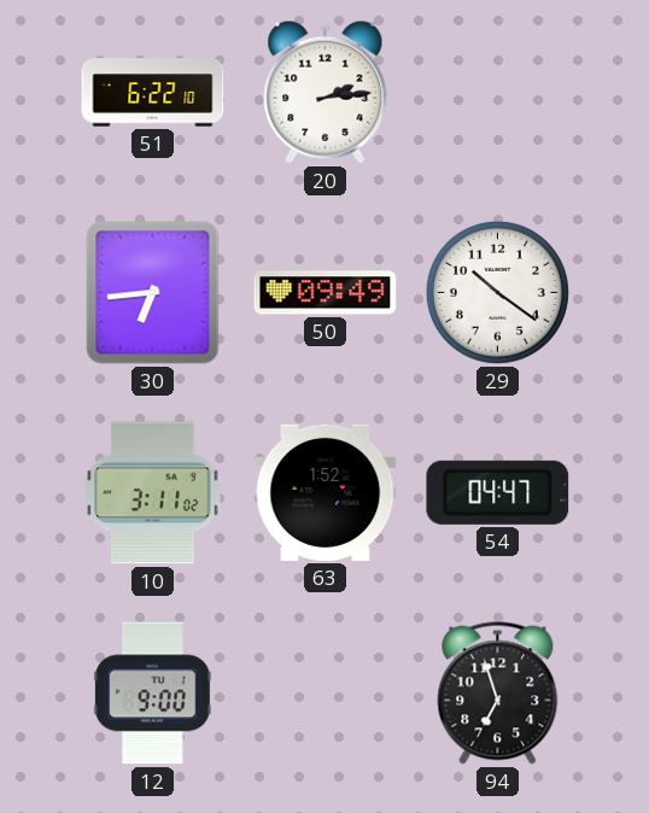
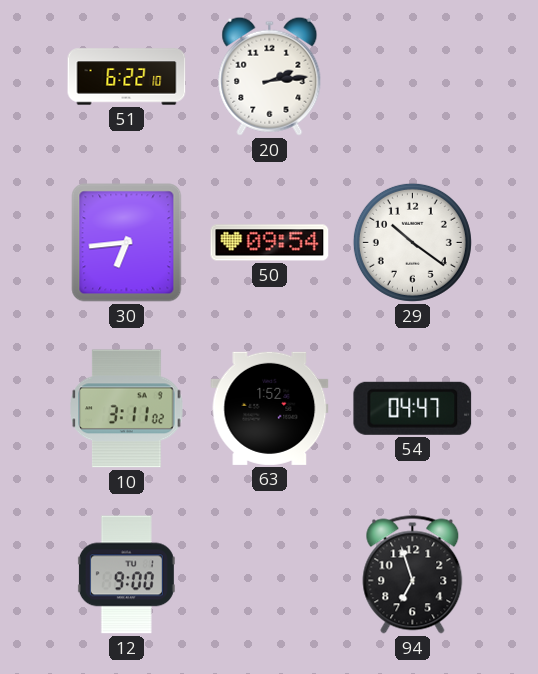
50: 09:49 -> 09:54 (270, 243)
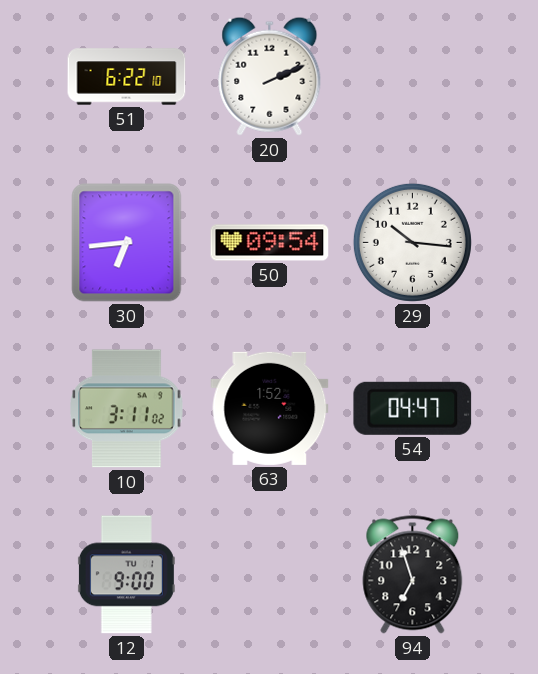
20: 2:14 -> 2:11 (270, 76)
29: 10:21 -> 10:16 (412, 242)
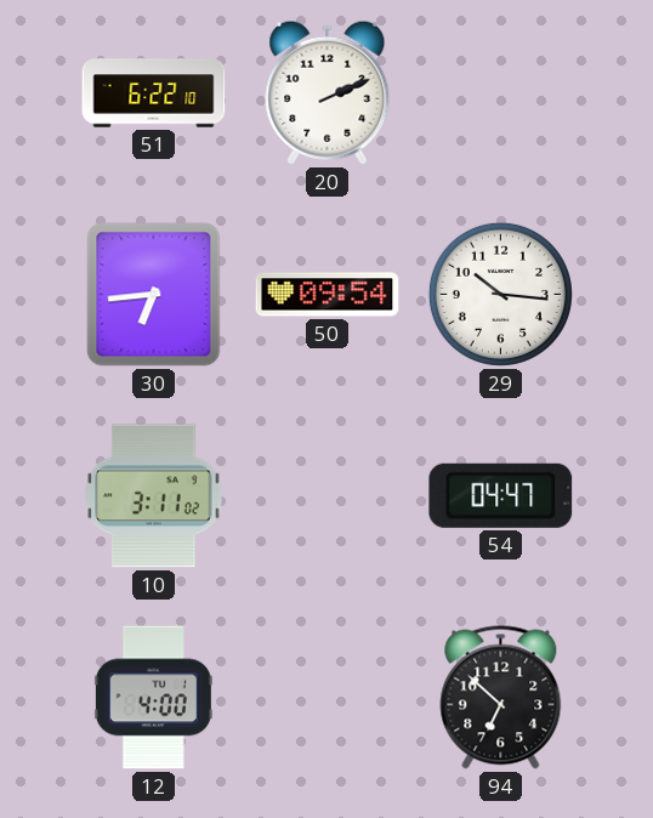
63: 1:52 -> none (270, 408)
12: 9:00 -> 4:00 (153, 698)
94: 6:57 -> 6:52 (501, 698)
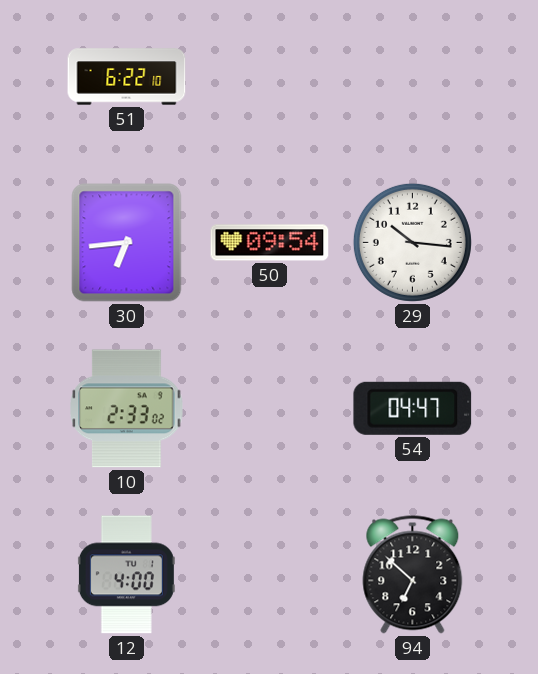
20: 2:11 -> none (328, 92)
10: 3:11 -> 2:33 (127, 409)
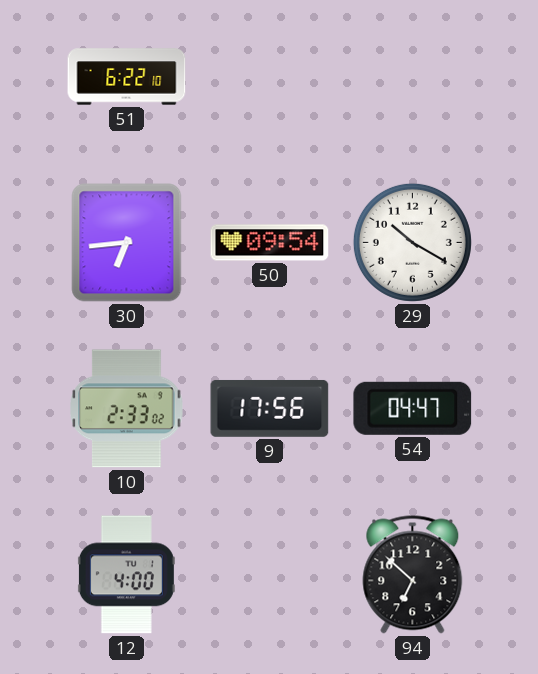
29: 10:16 -> 10:20 (412, 242)
9: none -> 17:56 (270, 408)
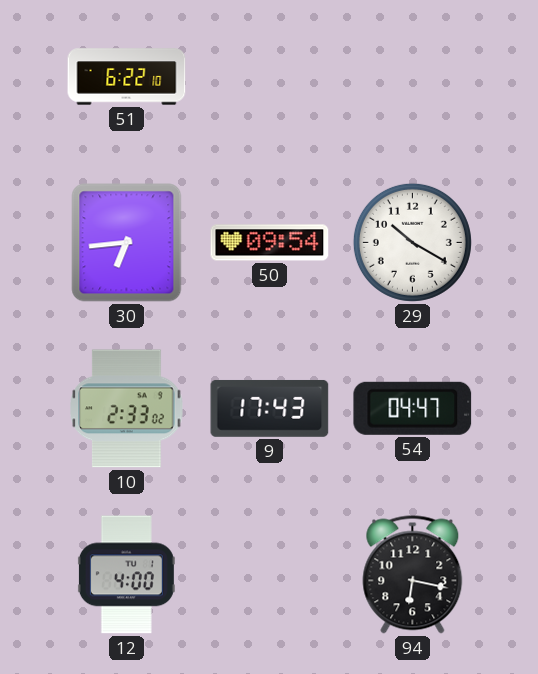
9: 17:56 -> 17:43 (270, 408)
94: 6:52 -> 6:17 (413, 575)
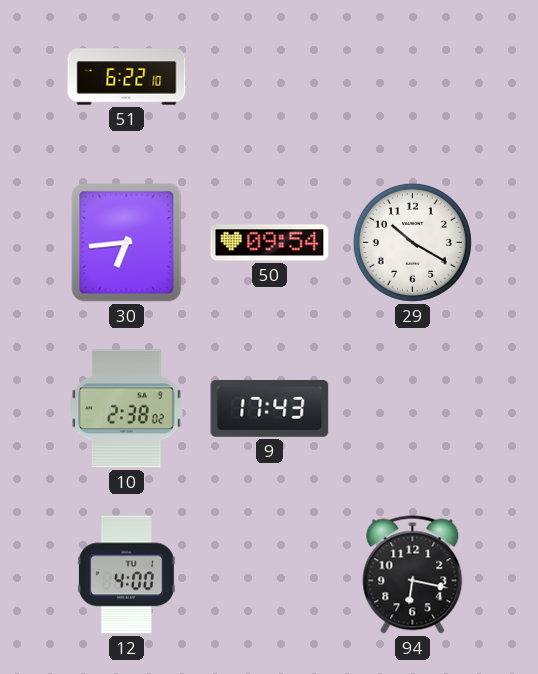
10: 2:33 -> 2:38 (127, 409)
54: 04:47 -> none (413, 408)
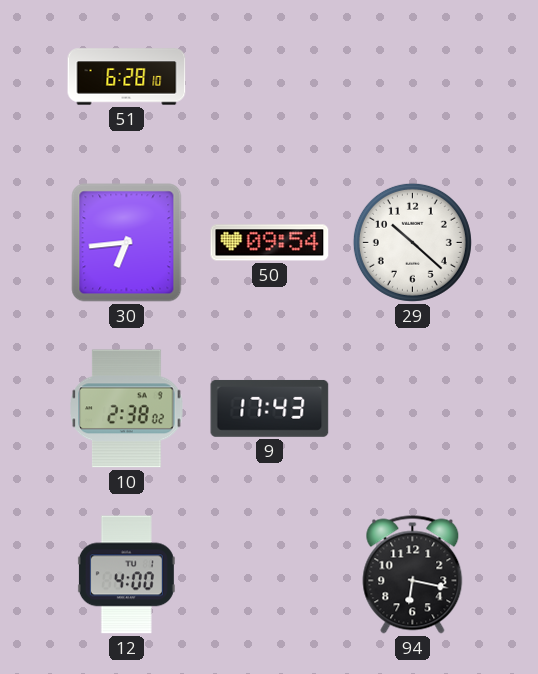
51: 6:22 -> 6:28 (127, 77)
29: 10:20 -> 10:22 (412, 242)
